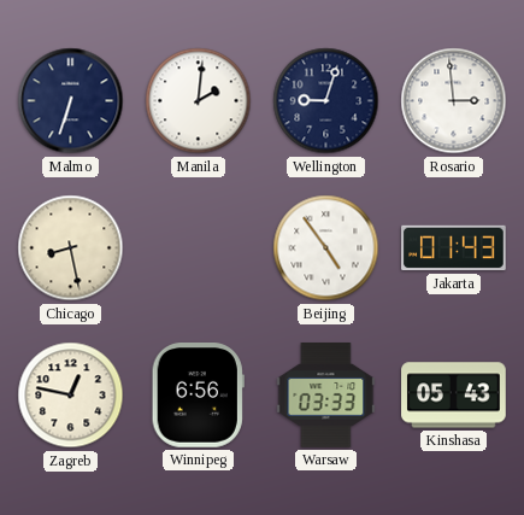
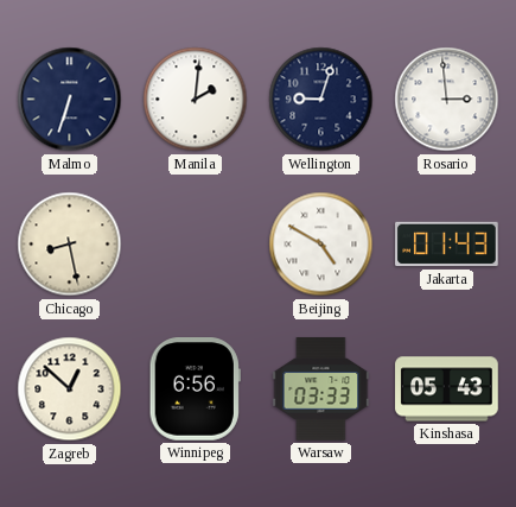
Beijing: 4:54 -> 4:50 (321, 245)
Zagreb: 12:47 -> 12:52 (70, 389)
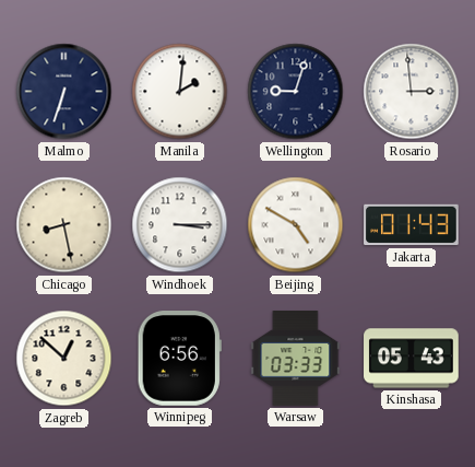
Windhoek: none -> 3:15 (180, 225)
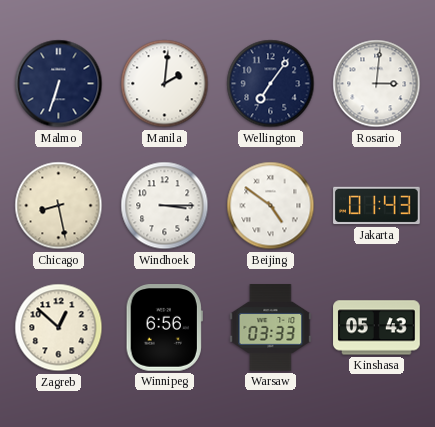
Wellington: 9:03 -> 7:06 (271, 84)
Rosario: 2:59 -> 3:01 (377, 84)
Beijing: 4:50 -> 4:51 (271, 206)
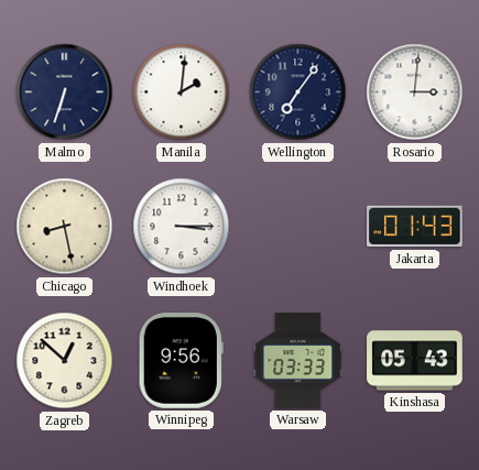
Beijing: 4:51 -> none (271, 206)
Winnipeg: 6:56 -> 9:56 (181, 361)
